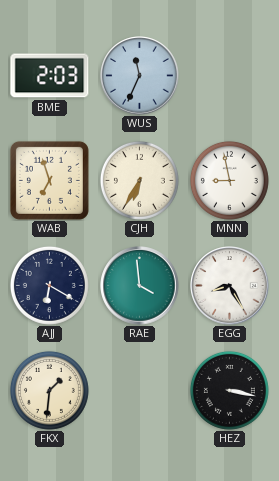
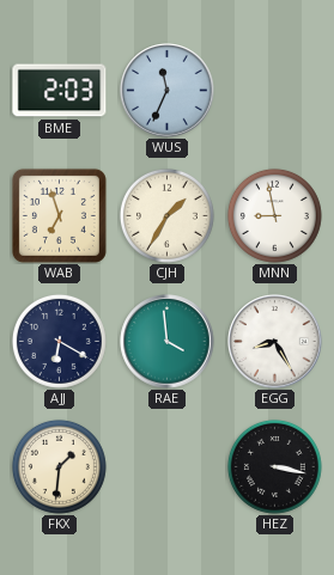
CJH: 6:35 -> 1:35 (166, 215)
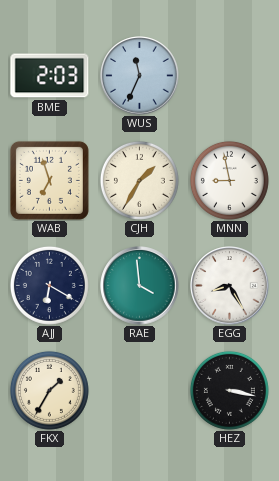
FKX: 1:31 -> 1:35 (49, 390)
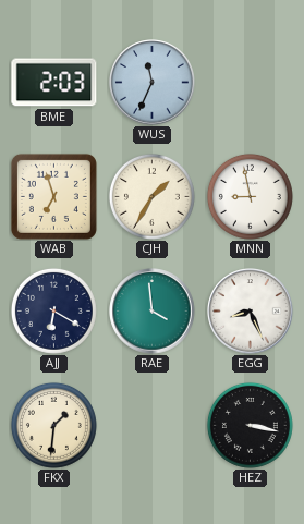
EGG: 8:25 -> 8:26 (251, 312)
FKX: 1:35 -> 1:31 (53, 425)
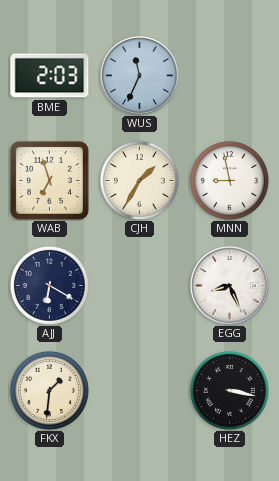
RAE: 3:59 -> none (153, 312)
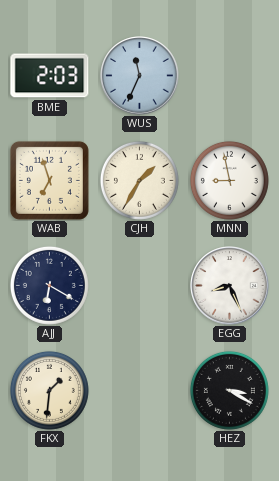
HEZ: 3:17 -> 3:20 (229, 390)
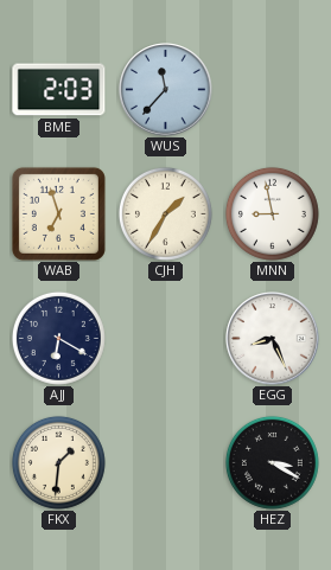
WUS: 11:34 -> 11:37 (166, 90)
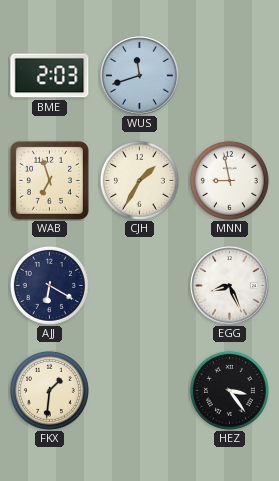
WUS: 11:37 -> 11:42 (140, 76)
HEZ: 3:20 -> 3:24 (229, 390)
